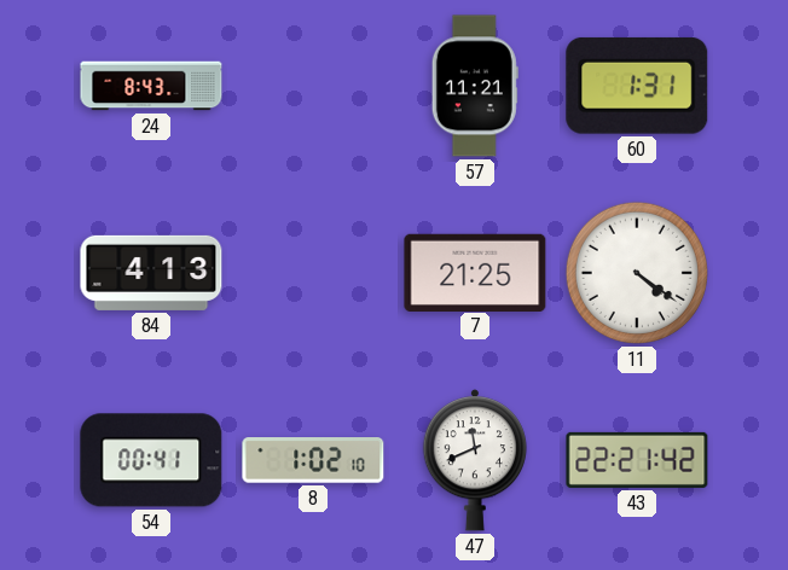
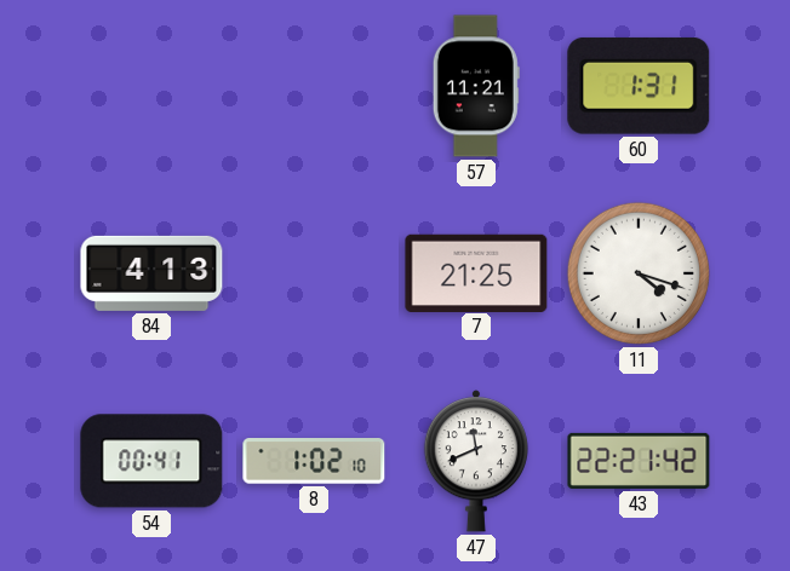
24: 8:43 -> none (151, 86)
11: 4:21 -> 4:18 (639, 273)
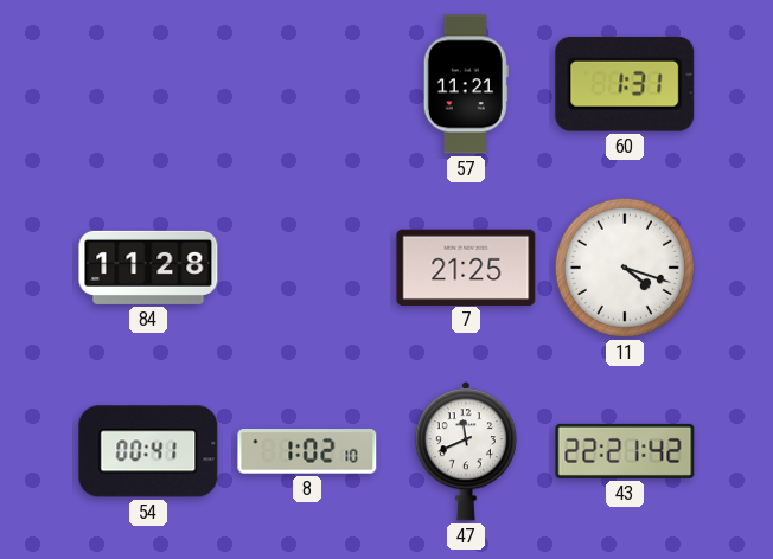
84: 4:13 -> 11:28 (148, 268)
